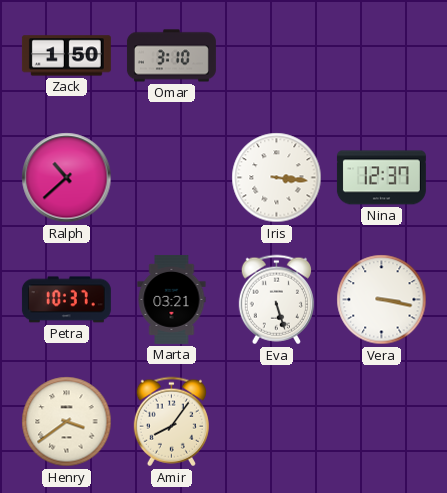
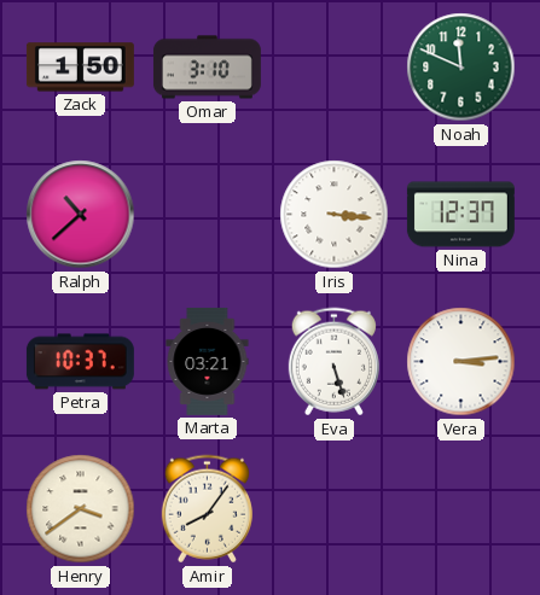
Noah: none -> 11:49 (461, 68)
Vera: 3:17 -> 3:14 (461, 362)
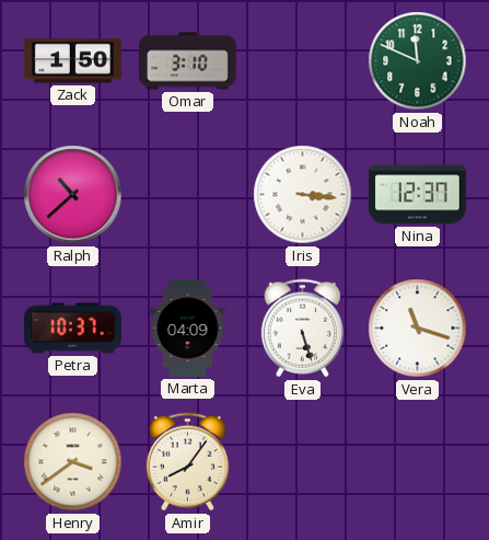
Marta: 03:21 -> 04:09 (188, 328)
Vera: 3:14 -> 11:18 (418, 329)
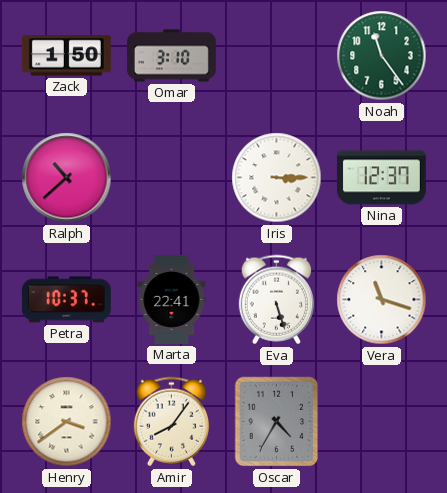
Noah: 11:49 -> 11:24 (382, 56)
Iris: 3:16 -> 3:15 (277, 178)
Marta: 04:09 -> 22:41 (172, 299)
Oscar: none -> 4:35 (277, 422)
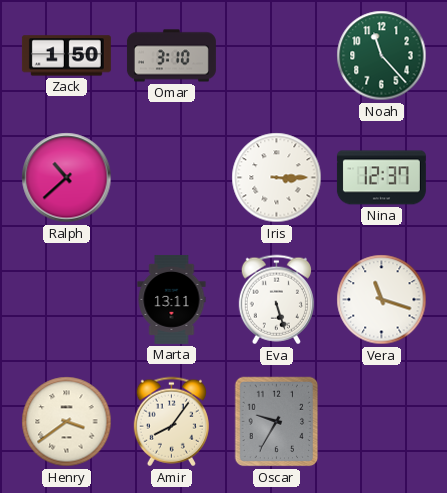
Noah: 11:24 -> 11:23 (382, 56)
Petra: 10:37 -> none (66, 300)
Marta: 22:41 -> 13:11 (172, 299)
Oscar: 4:35 -> 9:35 (277, 422)
